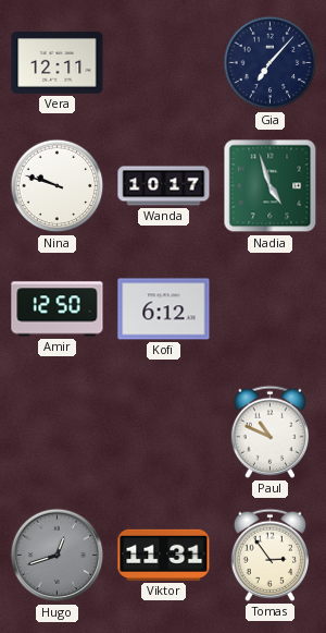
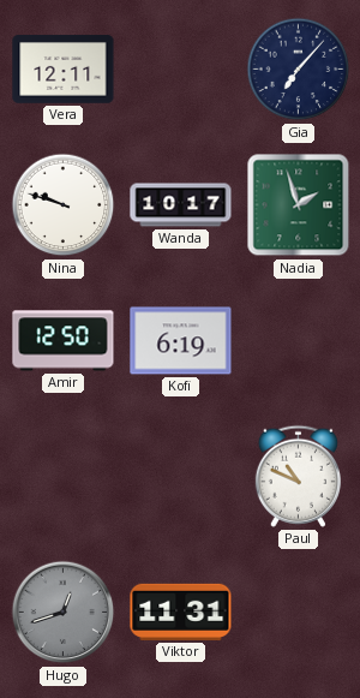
Nadia: 4:57 -> 1:57 (299, 205)
Kofi: 6:12 -> 6:19 (181, 341)
Tomas: 2:54 -> none (269, 555)
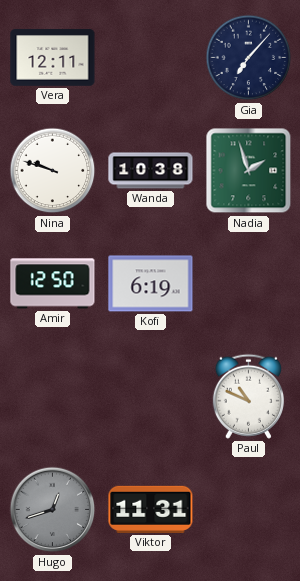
Wanda: 10:17 -> 10:38 (151, 171)
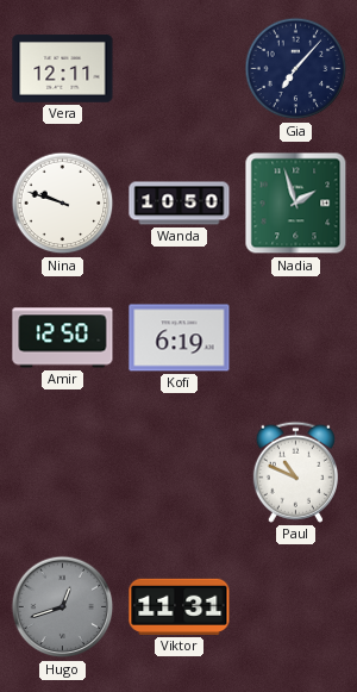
Wanda: 10:38 -> 10:50 (180, 204)
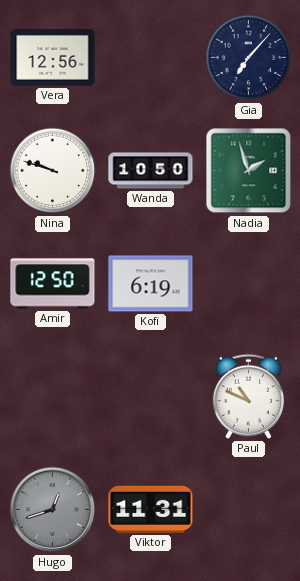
Vera: 12:11 -> 12:56 (53, 58)
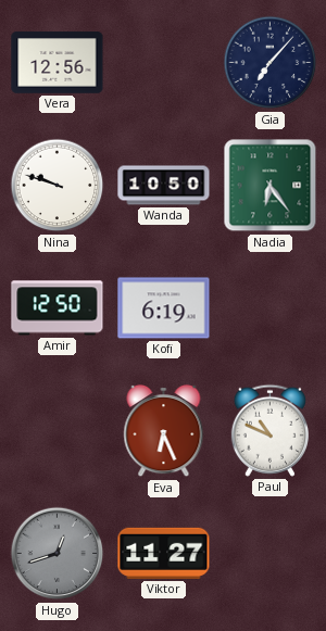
Nadia: 1:57 -> 6:24 (271, 186)
Eva: none -> 6:26 (164, 431)
Viktor: 11:31 -> 11:27 (164, 553)
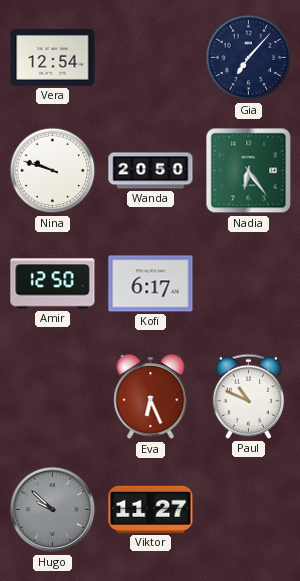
Vera: 12:56 -> 12:54 (53, 58)
Wanda: 10:50 -> 20:50 (151, 171)
Kofi: 6:19 -> 6:17 (151, 284)
Hugo: 12:42 -> 9:52 (53, 510)
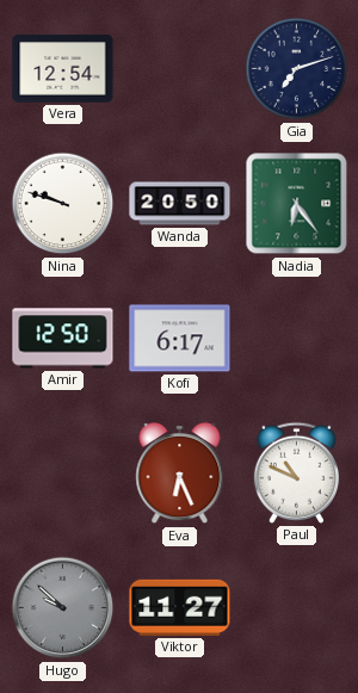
Gia: 7:07 -> 7:12 (297, 69)
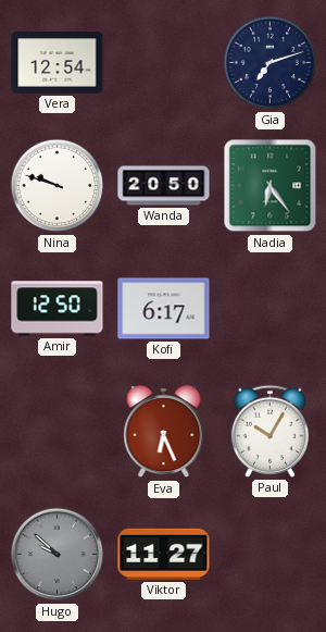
Paul: 10:49 -> 10:05 (269, 431)
